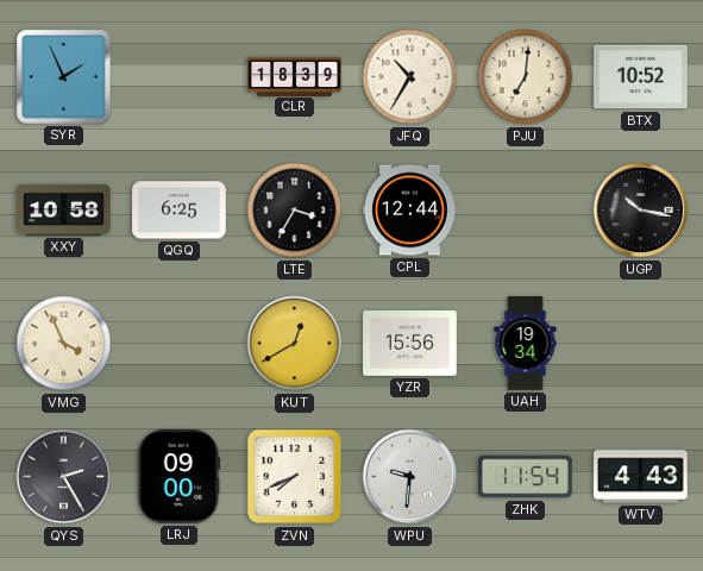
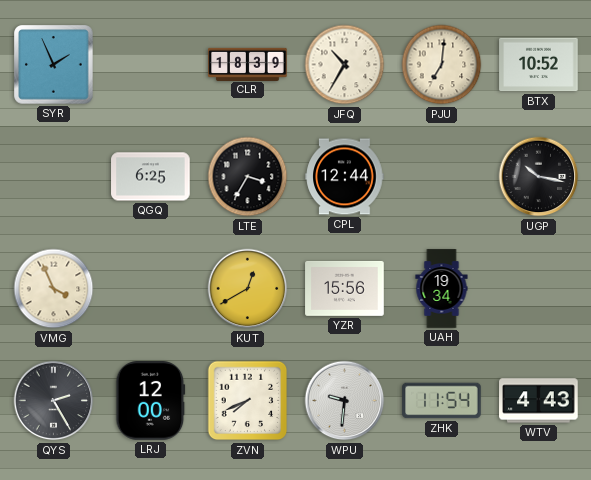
XXY: 10:58 -> none (64, 209)
LRJ: 09:00 -> 12:00 (151, 401)
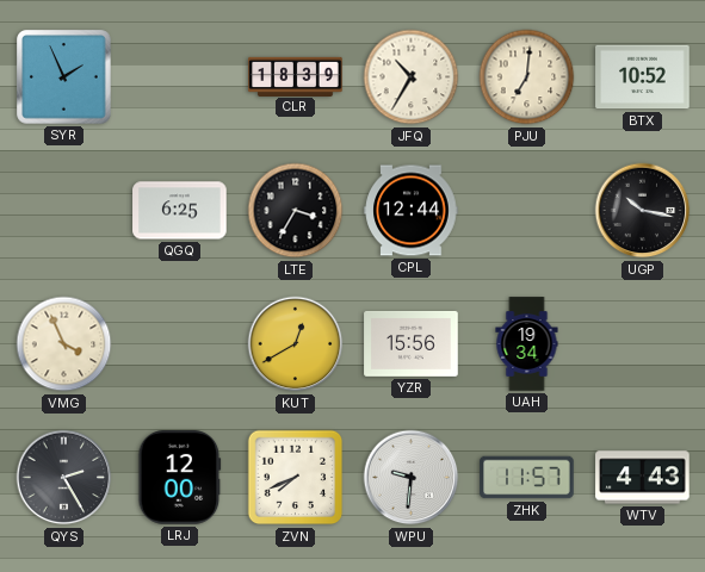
ZHK: 11:54 -> 11:57 (527, 478)
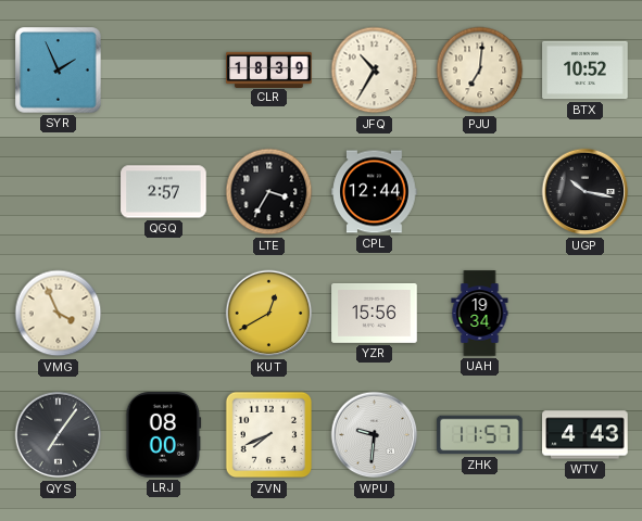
QGQ: 6:25 -> 2:57 (164, 192)
QYS: 2:25 -> 7:06 (59, 435)
LRJ: 12:00 -> 08:00 (164, 435)
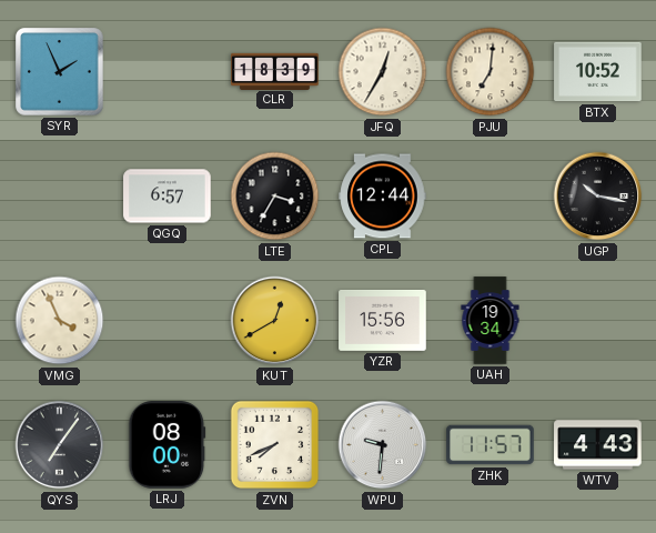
JFQ: 10:35 -> 12:35 (383, 72)
QGQ: 2:57 -> 6:57 (168, 197)
